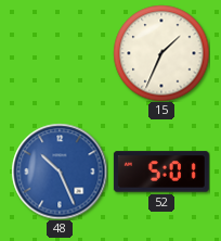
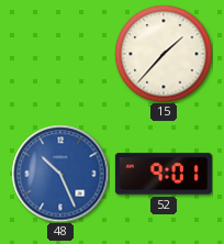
15: 1:34 -> 1:37 (164, 54)
52: 5:01 -> 9:01 (164, 174)
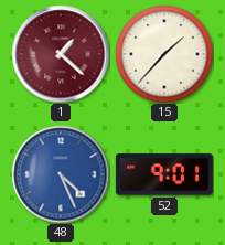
1: none -> 1:22 (61, 54)
48: 10:26 -> 4:26 (61, 174)
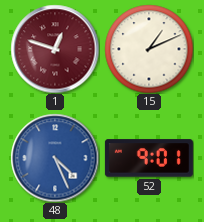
1: 1:22 -> 12:48 (55, 49)
15: 1:37 -> 1:11 (149, 49)
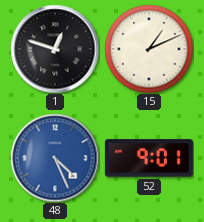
1 dial: burgundy -> black (55, 49)
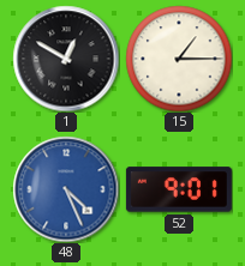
1: 12:48 -> 12:50 (66, 59)
15: 1:11 -> 1:15 (179, 59)
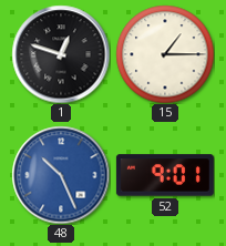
1: 12:50 -> 12:48 (61, 54)
48: 4:26 -> 10:26 (61, 175)
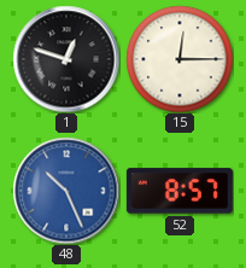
15: 1:15 -> 12:15 (180, 59)
52: 9:01 -> 8:57 (180, 191)
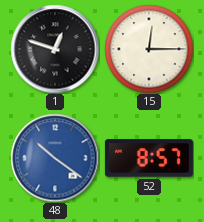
48: 10:26 -> 10:21 (55, 158)
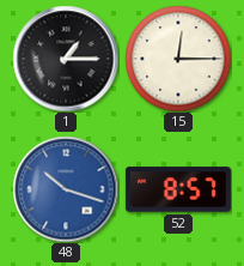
1: 12:48 -> 1:15 (66, 59)
48: 10:21 -> 10:18 (66, 189)
